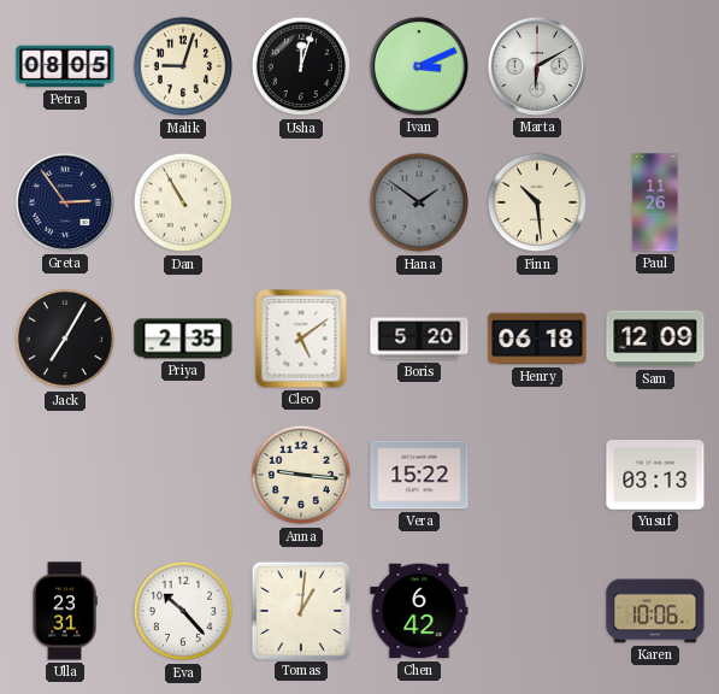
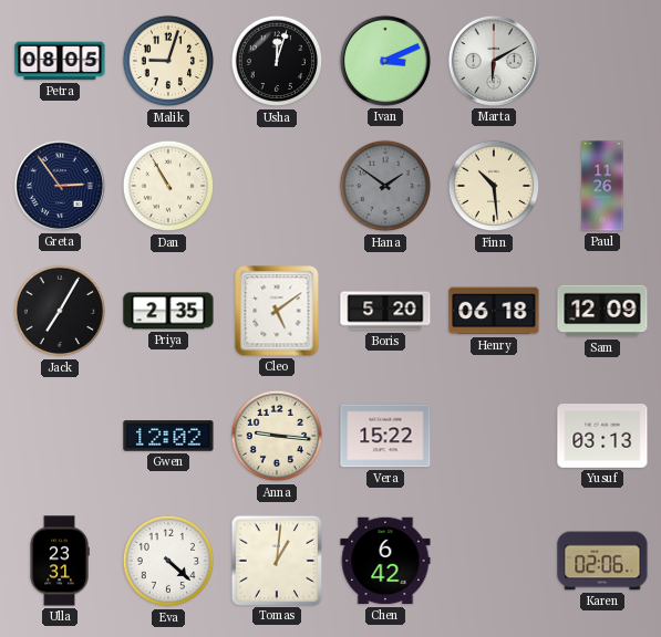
Gwen: none -> 12:02 (168, 436)
Eva: 10:23 -> 4:22 (168, 561)
Karen: 10:06 -> 02:06 (602, 561)
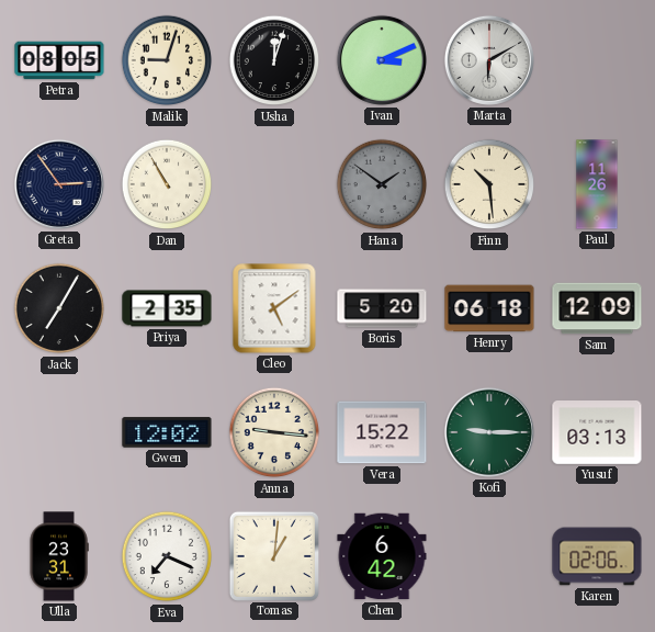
Kofi: none -> 9:15 (489, 432)
Eva: 4:22 -> 7:19 (167, 556)
